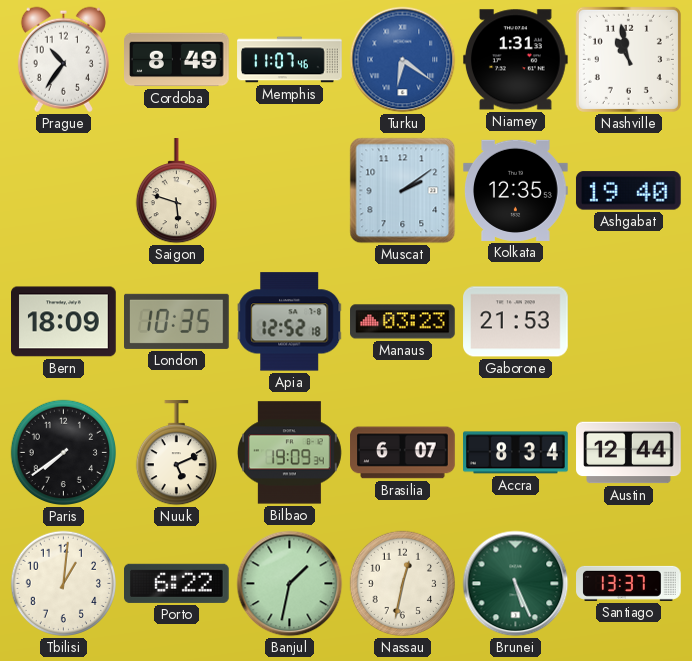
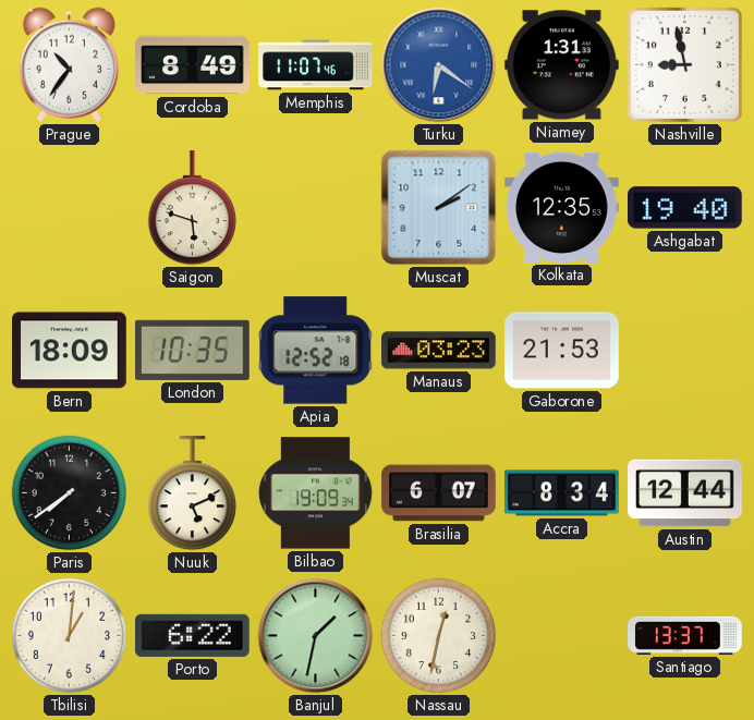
Nashville: 10:58 -> 8:58 (684, 64)
Brunei: 5:26 -> none (516, 584)
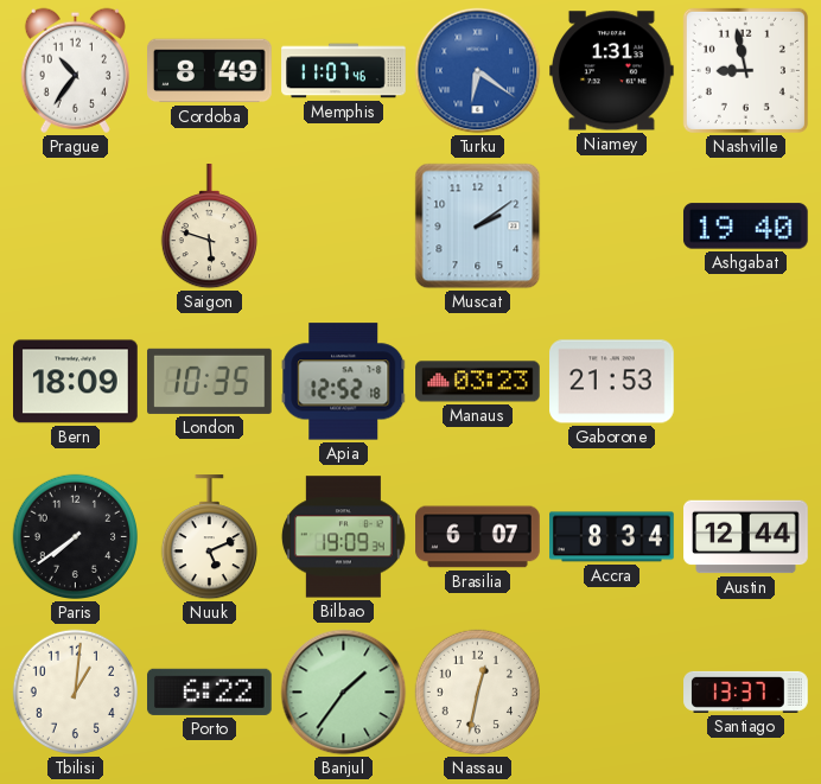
Kolkata: 12:35 -> none (562, 207)
Banjul: 1:32 -> 1:36 (344, 693)
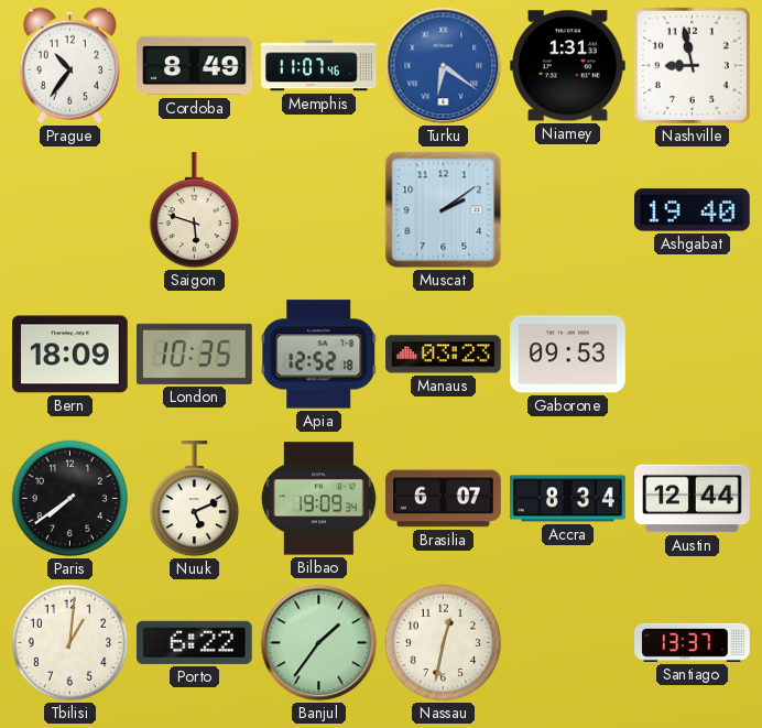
Gaborone: 21:53 -> 09:53 (568, 355)
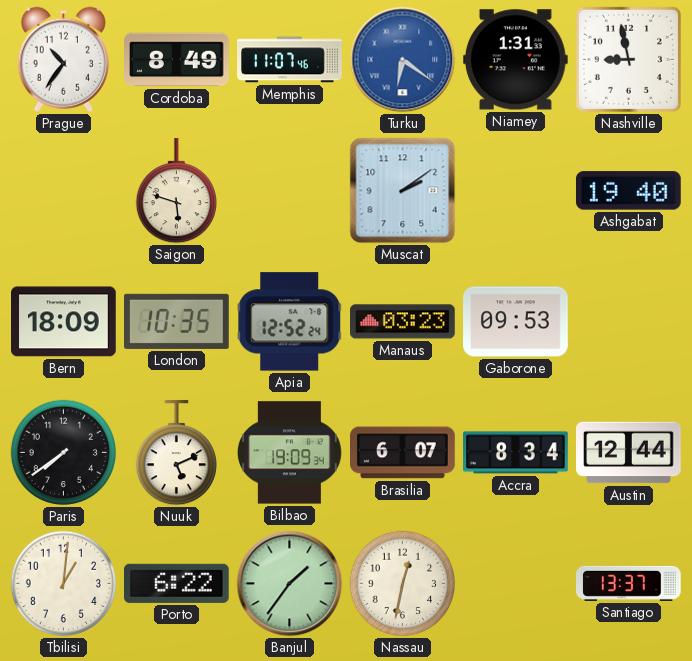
Apia: 12:52:18 -> 12:52:24 (290, 322)
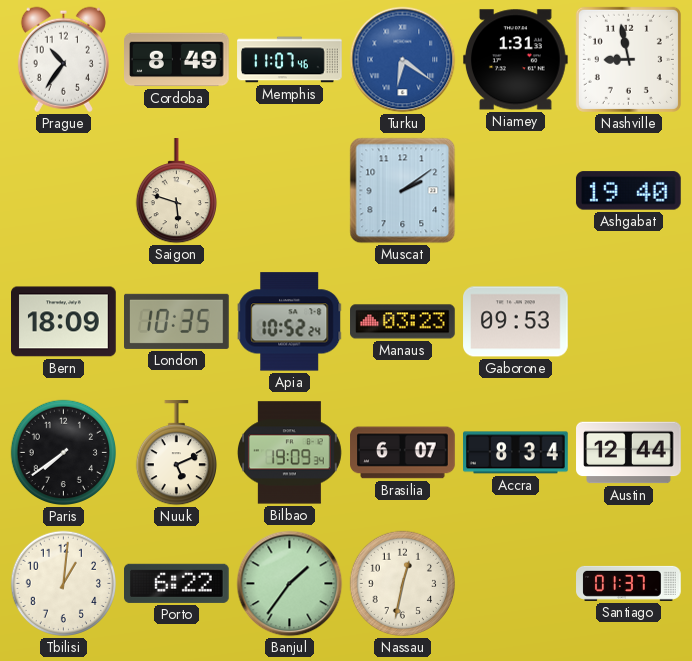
Apia: 12:52 -> 10:52 (290, 322)
Santiago: 13:37 -> 01:37 (629, 583)
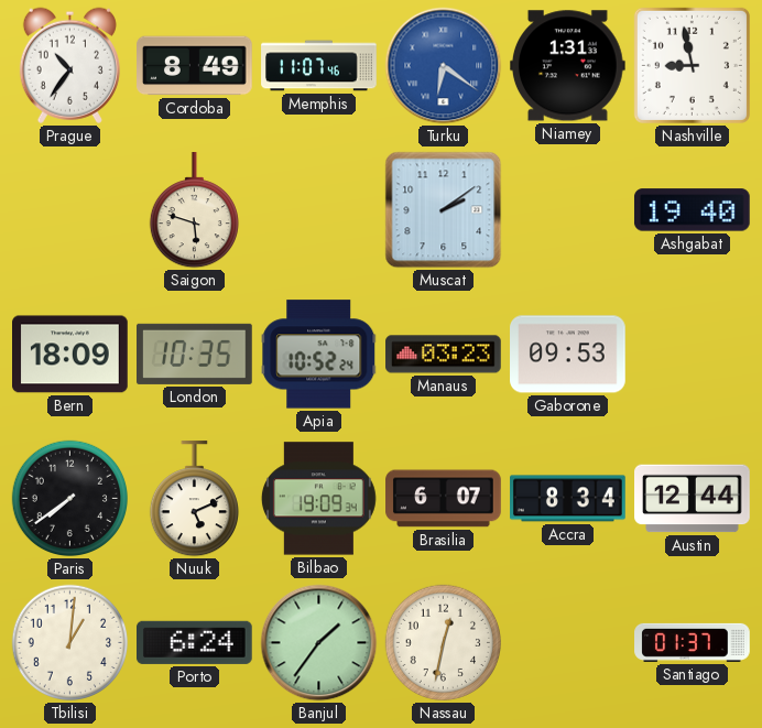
Porto: 6:22 -> 6:24 (195, 642)
